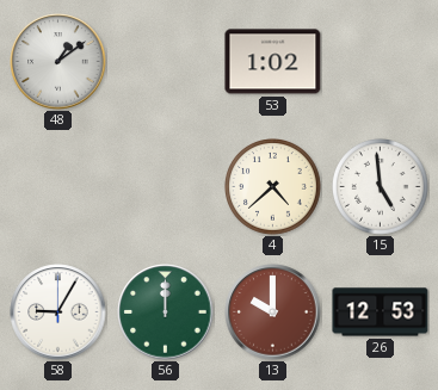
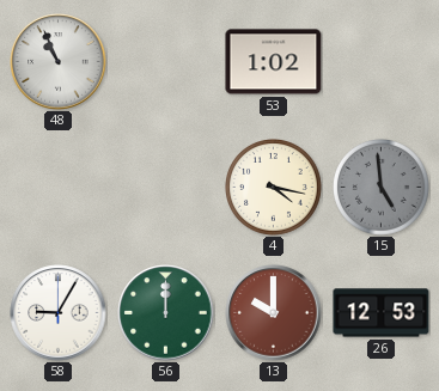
48: 1:09 -> 10:56 (59, 62)
4: 4:38 -> 4:17 (274, 188)
15 dial: white -> grey (382, 188)
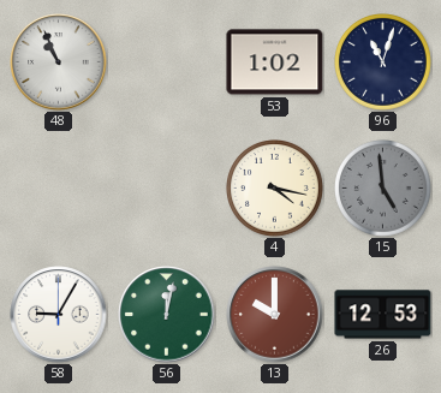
96: none -> 11:03 (383, 62)
56: 12:00 -> 12:02 (167, 315)
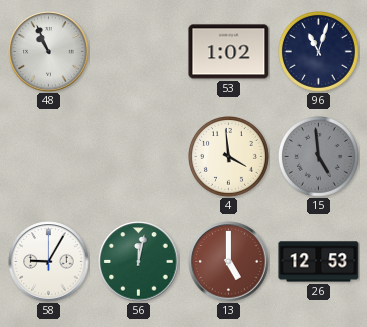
4: 4:17 -> 3:59 (229, 157)
13: 10:00 -> 5:00 (229, 262)
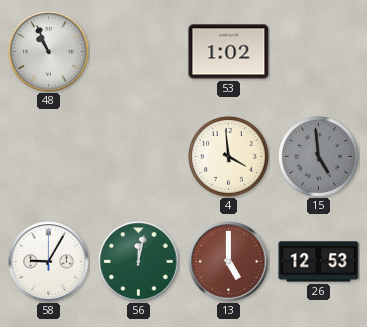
96: 11:03 -> none (319, 52)
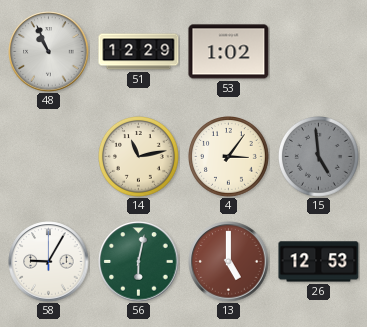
51: none -> 12:29 (139, 52)
14: none -> 11:13 (139, 157)
4: 3:59 -> 3:06 (229, 157)
56: 12:02 -> 6:02 (139, 262)
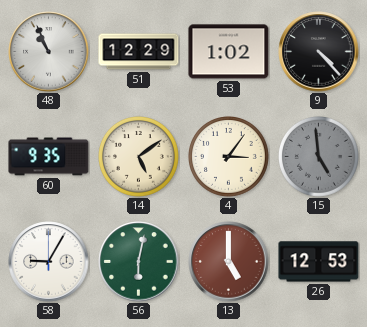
9: none -> 4:23 (319, 52)
60: none -> 9:35 (49, 157)
14: 11:13 -> 5:09 (139, 157)
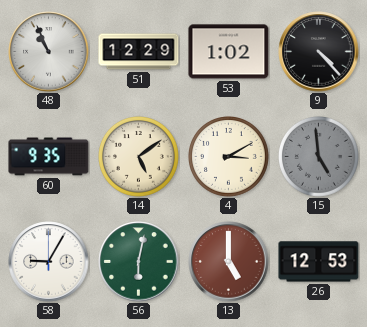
4: 3:06 -> 3:10 (229, 157)
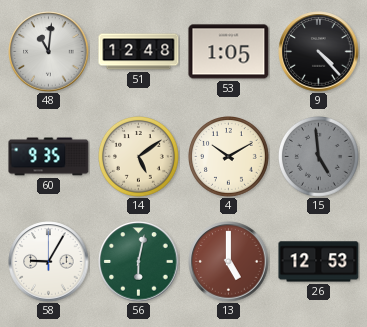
48: 10:56 -> 11:01 (49, 52)
51: 12:29 -> 12:48 (139, 52)
53: 1:02 -> 1:05 (229, 52)
4: 3:10 -> 10:10 (229, 157)
